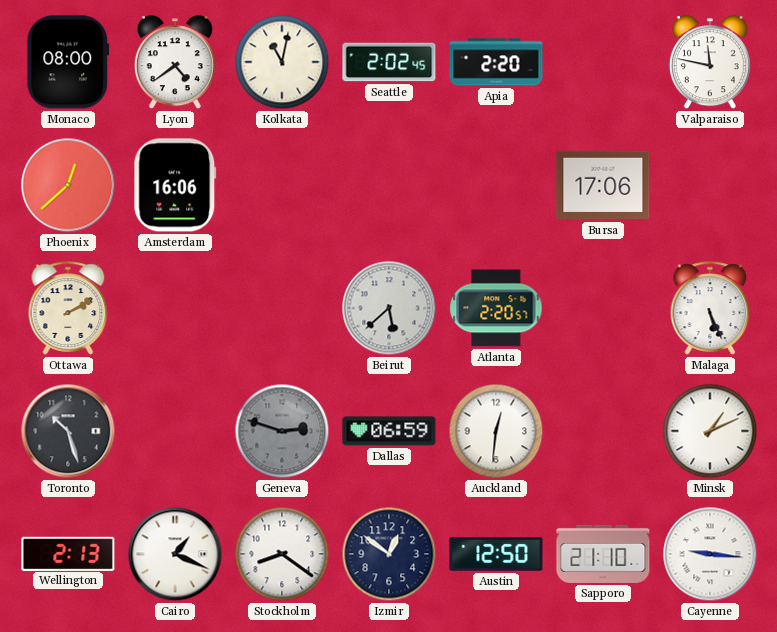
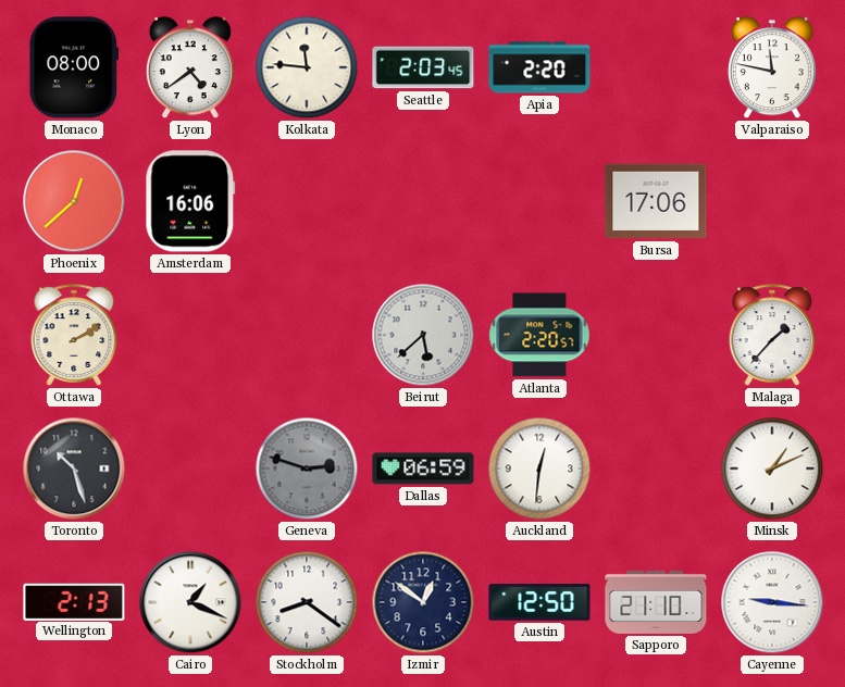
Kolkata: 11:02 -> 11:46 (307, 67)
Seattle: 2:02 -> 2:03 (423, 67)
Malaga: 5:26 -> 1:37 (772, 335)
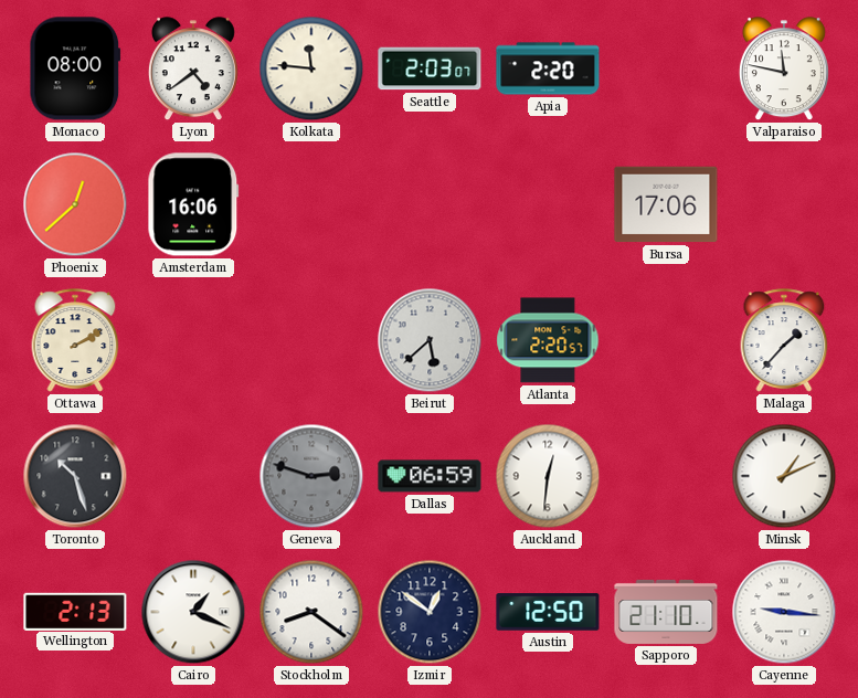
Seattle: 2:03:45 -> 2:03:07 (430, 68)
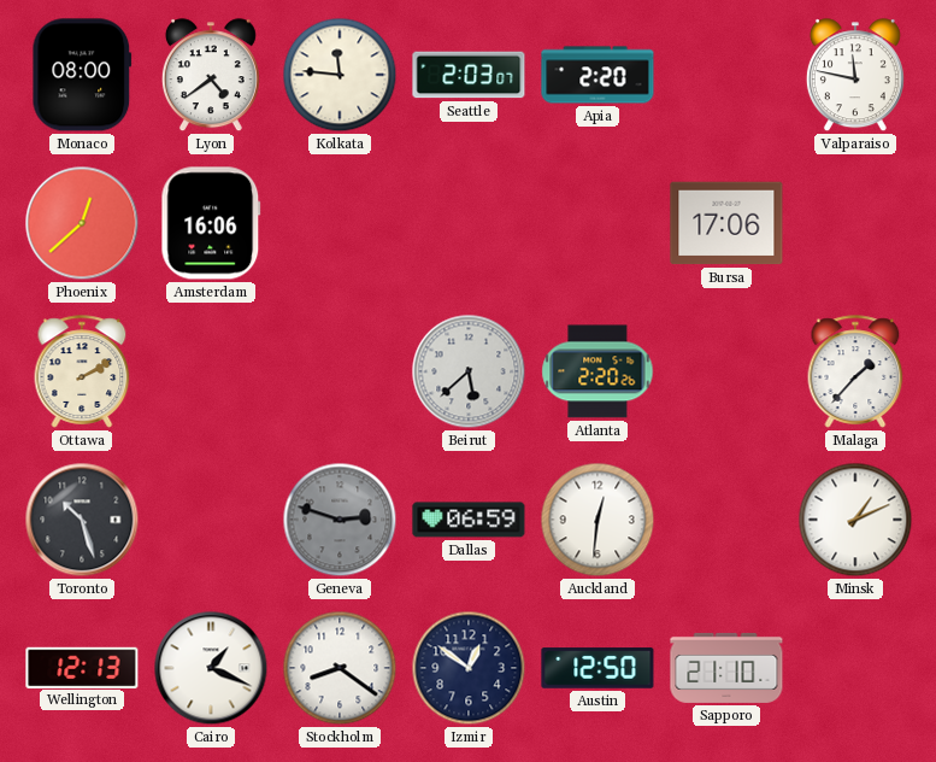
Atlanta: 2:20:57 -> 2:20:26 (597, 371)
Wellington: 2:13 -> 12:13 (82, 667)
Cayenne: 9:16 -> none (784, 612)
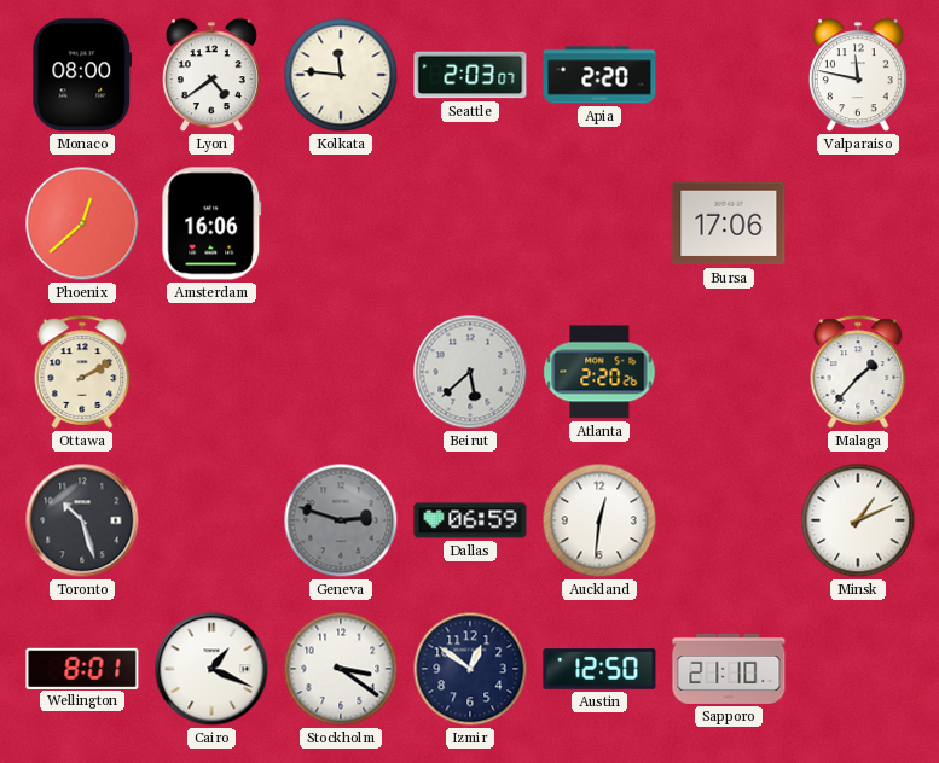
Wellington: 12:13 -> 8:01 (82, 668)
Stockholm: 8:21 -> 3:21 (341, 669)
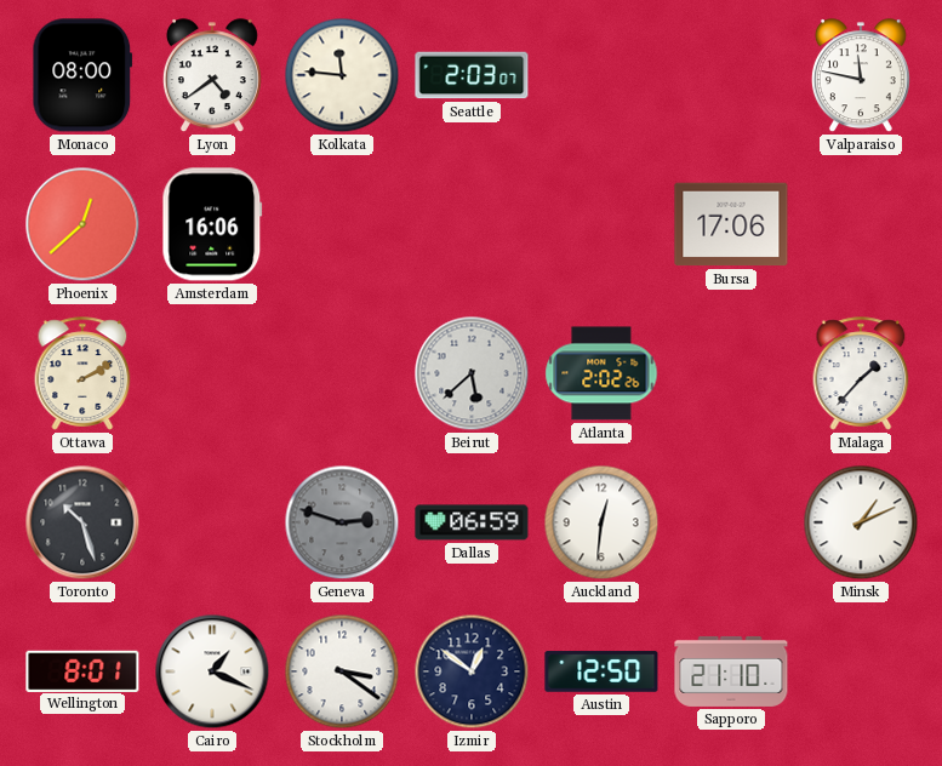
Apia: 2:20 -> none (599, 75)
Atlanta: 2:20 -> 2:02 (601, 373)
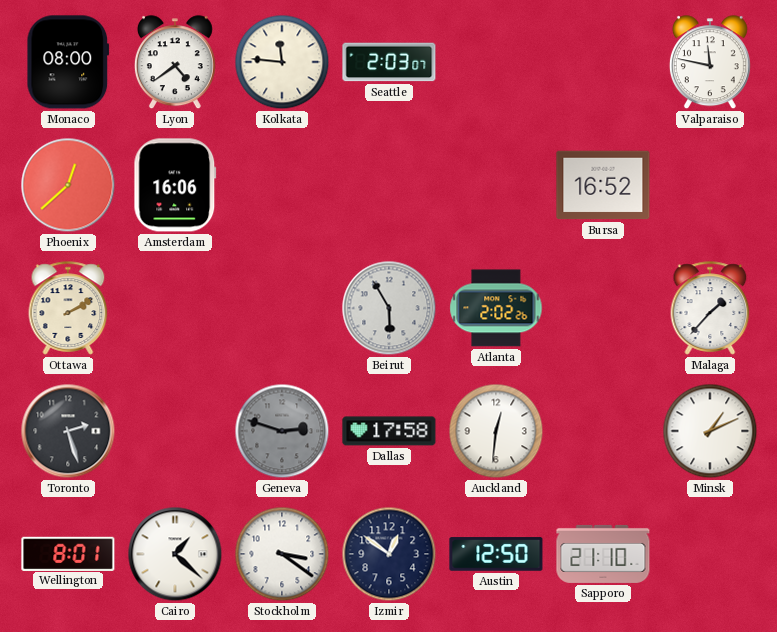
Bursa: 17:06 -> 16:52 (603, 185)
Beirut: 5:38 -> 5:55 (389, 308)
Toronto: 10:27 -> 2:27 (68, 431)
Dallas: 06:59 -> 17:58 (389, 431)
Cairo: 1:19 -> 1:22 (175, 554)
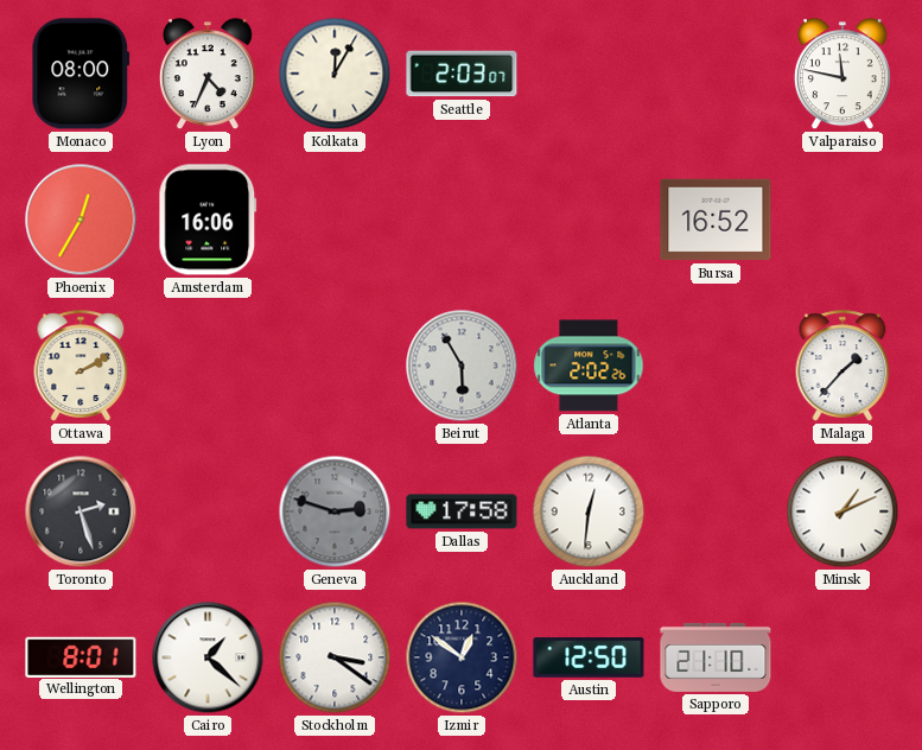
Lyon: 4:39 -> 4:34 (208, 75)
Kolkata: 11:46 -> 12:05 (335, 74)
Phoenix: 12:38 -> 12:35 (81, 220)
